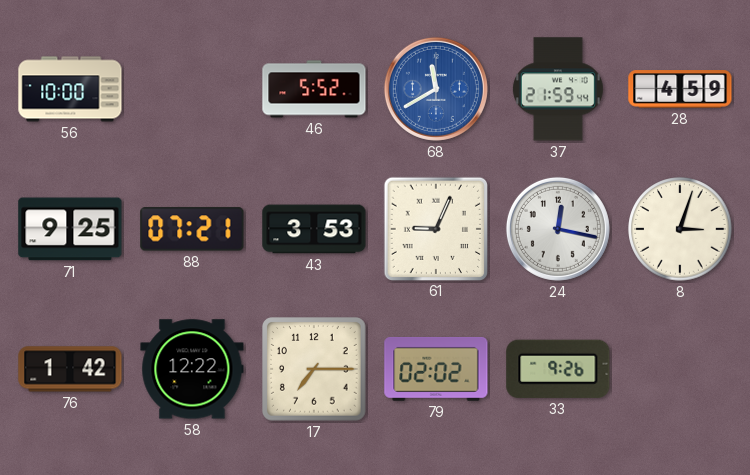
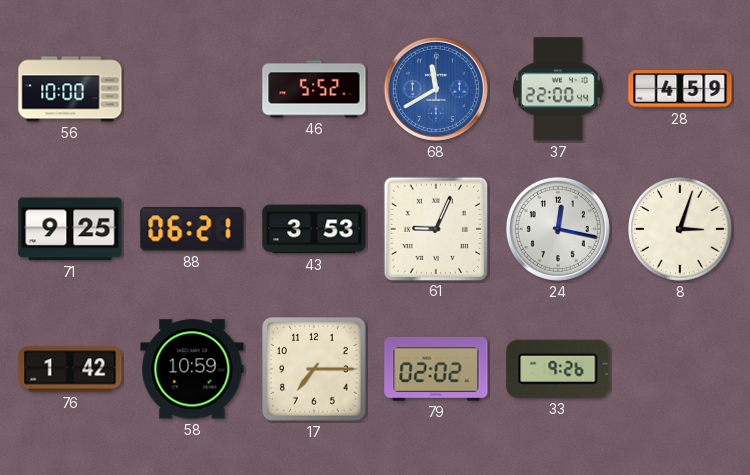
37: 21:59 -> 22:00 (558, 89)
88: 07:21 -> 06:21 (192, 229)
58: 12:22 -> 10:59 (192, 369)
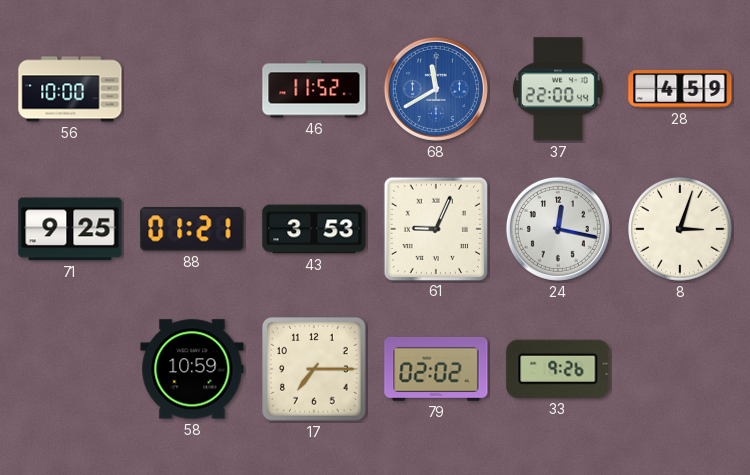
46: 5:52 -> 11:52 (314, 89)
88: 06:21 -> 01:21 (192, 229)
76: 1:42 -> none (70, 369)
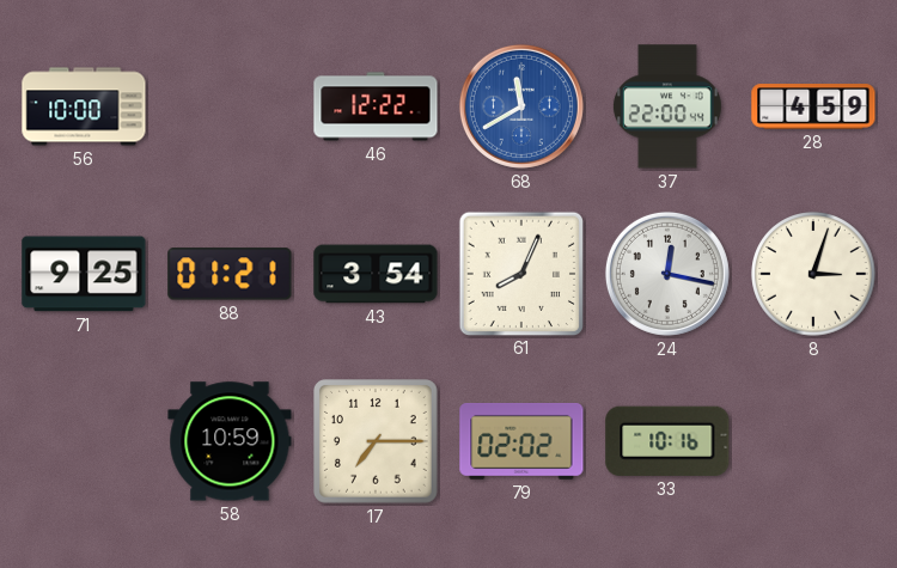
46: 11:52 -> 12:22 (376, 106)
43: 3:53 -> 3:54 (376, 274)
61: 9:04 -> 8:04 (520, 273)
33: 9:26 -> 10:16 (667, 441)
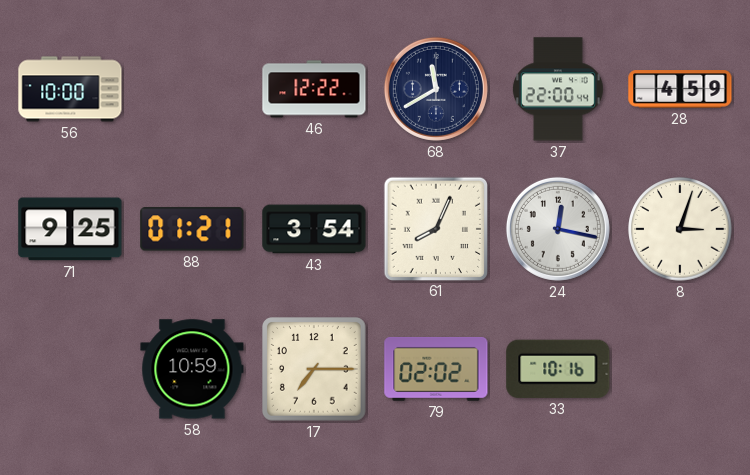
68 dial: blue -> navy (436, 89)
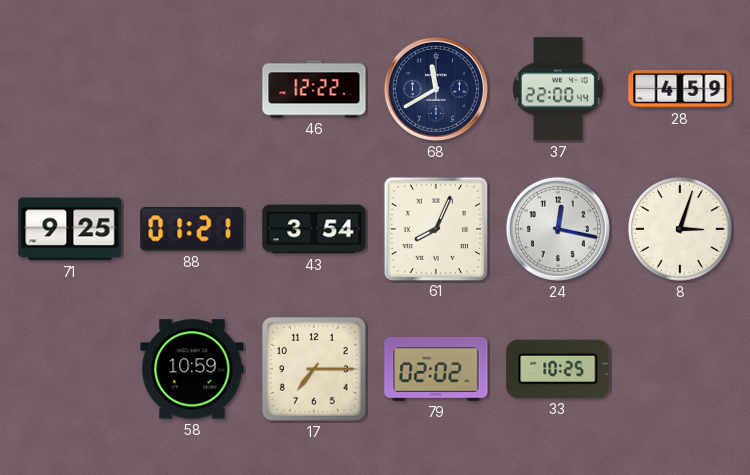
56: 10:00 -> none (70, 89)
33: 10:16 -> 10:25 (558, 369)
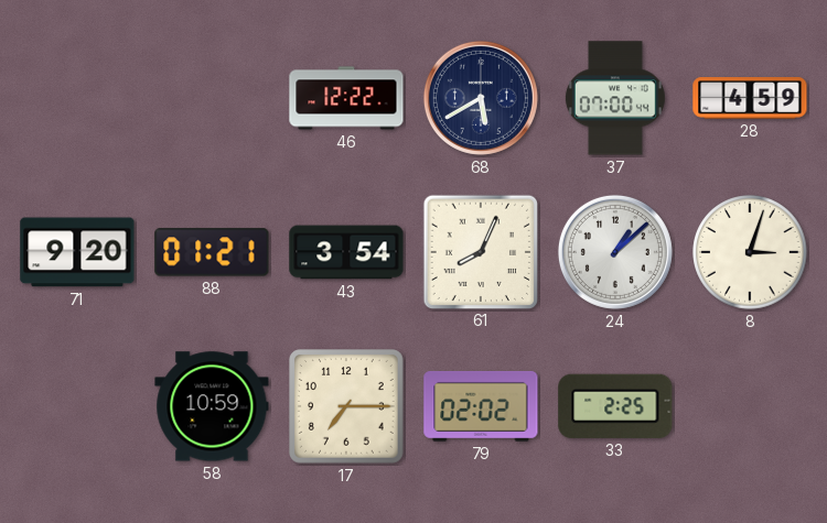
68: 11:40 -> 5:40 (481, 98)
37: 22:00 -> 07:00 (615, 98)
71: 9:25 -> 9:20 (77, 252)
24: 12:17 -> 1:08 (615, 252)
33: 10:25 -> 2:25 (615, 406)
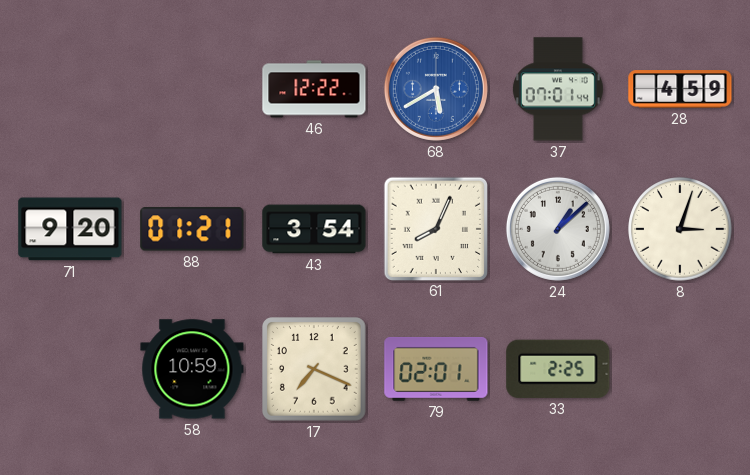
68 dial: navy -> blue (436, 89)
37: 07:00 -> 07:01 (558, 89)
17: 7:15 -> 7:19 (315, 370)
79: 02:02 -> 02:01 (436, 369)
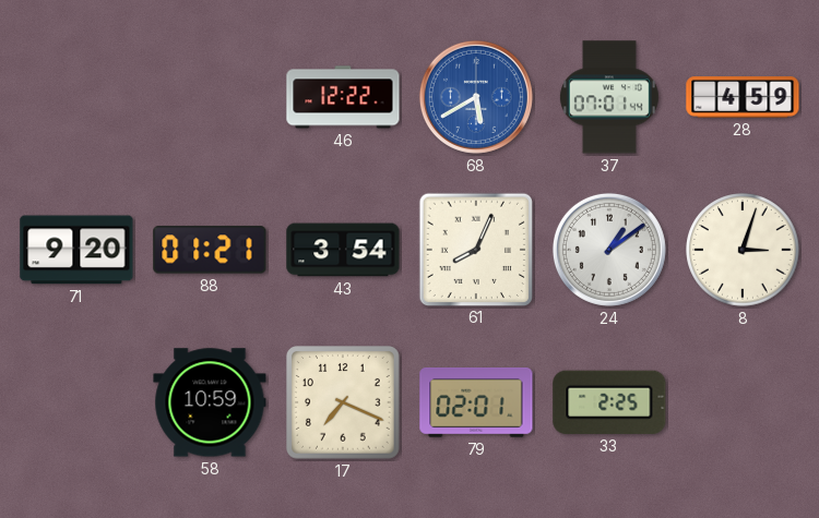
24: 1:08 -> 1:09 (609, 250)
